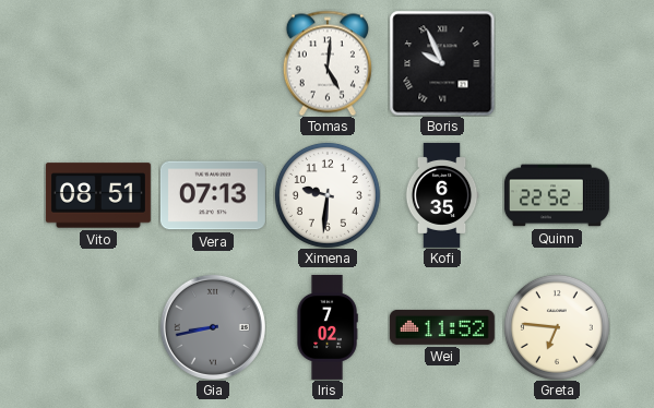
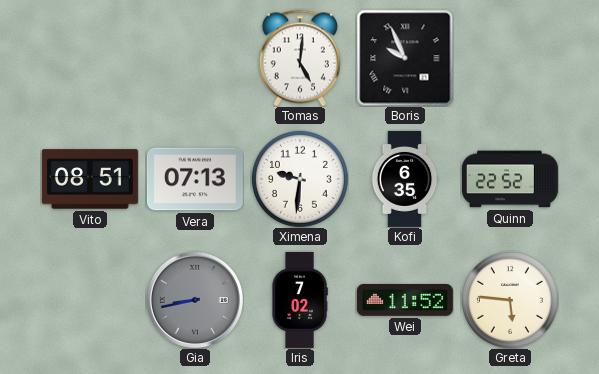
Greta: 6:46 -> 5:46 (510, 300)
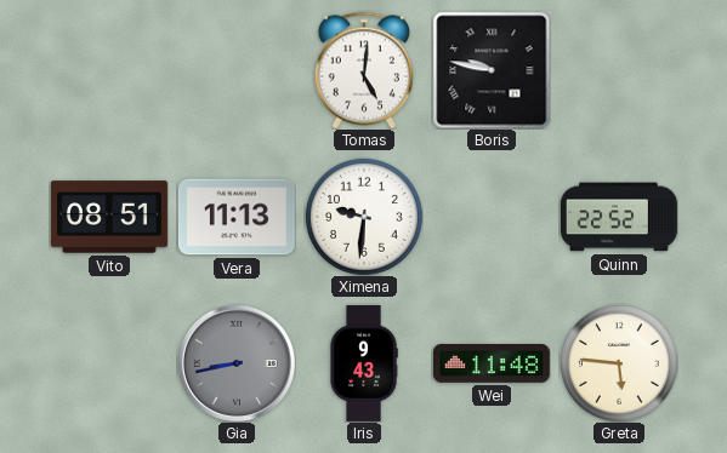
Boris: 9:56 -> 9:47 (492, 70)
Vera: 07:13 -> 11:13 (237, 217)
Kofi: 6:35 -> none (405, 179)
Iris: 7:02 -> 9:43 (364, 363)
Wei: 11:52 -> 11:48 (492, 363)
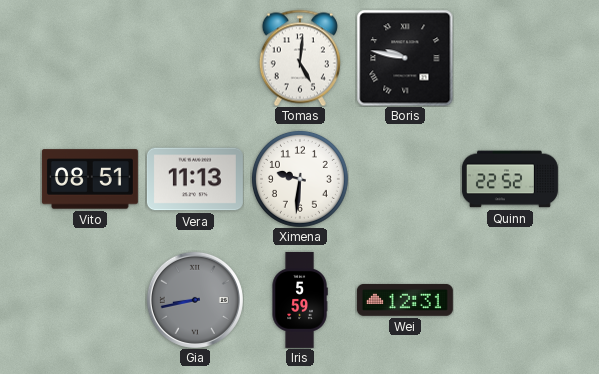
Iris: 9:43 -> 5:59 (300, 300)
Wei: 11:48 -> 12:31 (405, 300)
Greta: 5:46 -> none (619, 363)
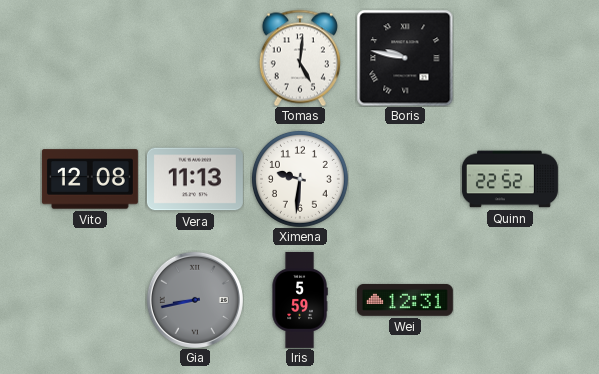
Vito: 08:51 -> 12:08 (90, 179)
